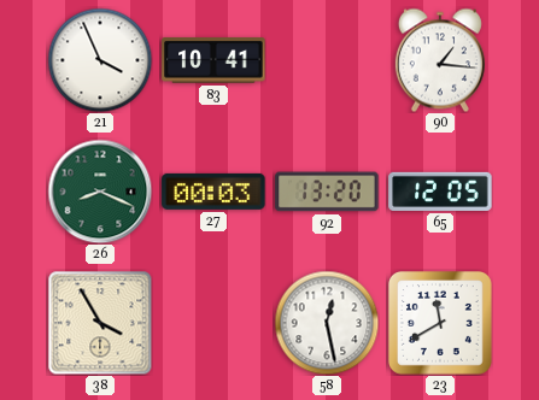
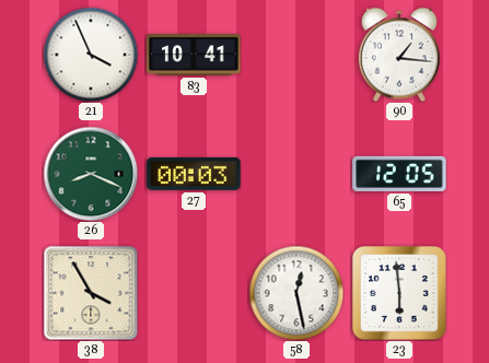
92: 13:20 -> none (327, 192)
23: 11:40 -> 5:59 (400, 294)
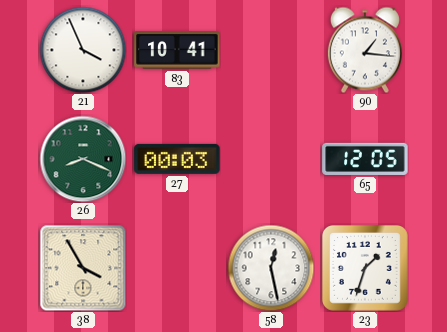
23: 5:59 -> 1:33 (366, 269)
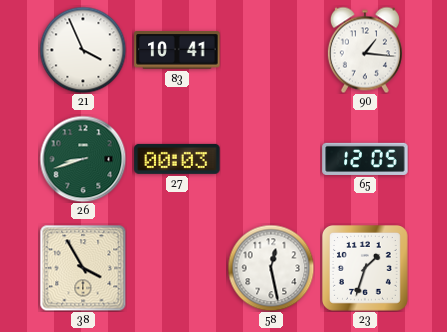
26: 8:19 -> 8:42 (83, 159)
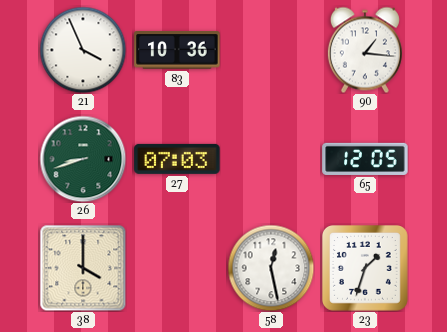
83: 10:41 -> 10:36 (177, 50)
27: 00:03 -> 07:03 (177, 159)
38: 3:55 -> 4:00 (83, 268)
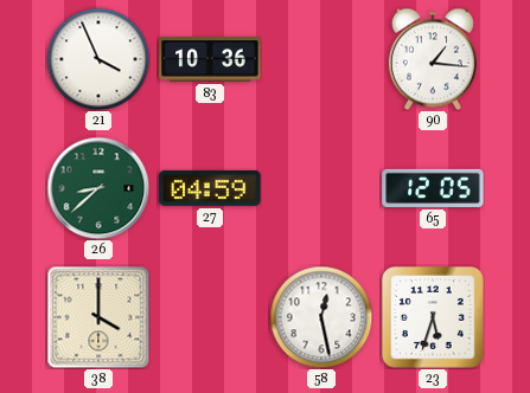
26: 8:42 -> 8:38 (98, 188)
27: 07:03 -> 04:59 (210, 188)
23: 1:33 -> 5:33 (434, 318)
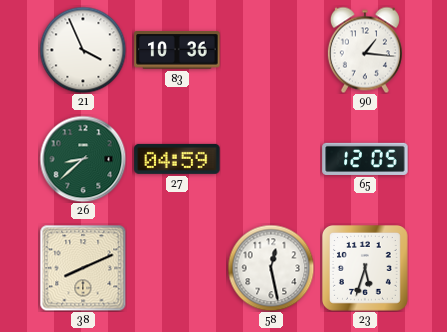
38: 4:00 -> 8:11 (83, 268)
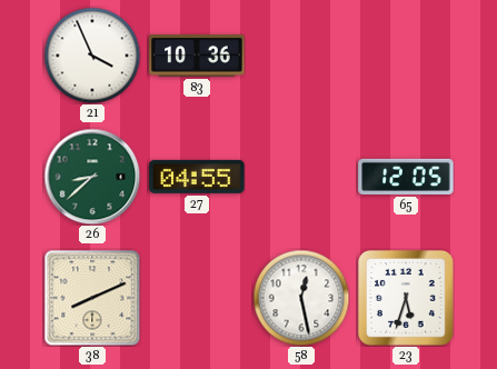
90: 1:16 -> none (365, 50)
27: 04:59 -> 04:55 (197, 177)
